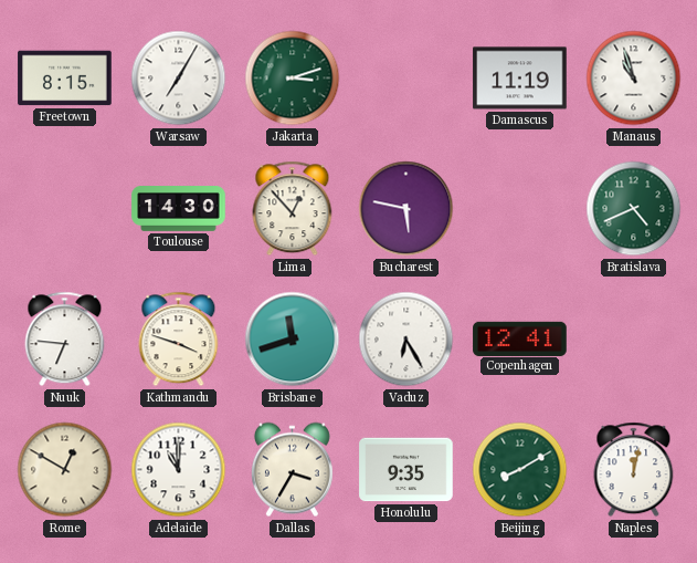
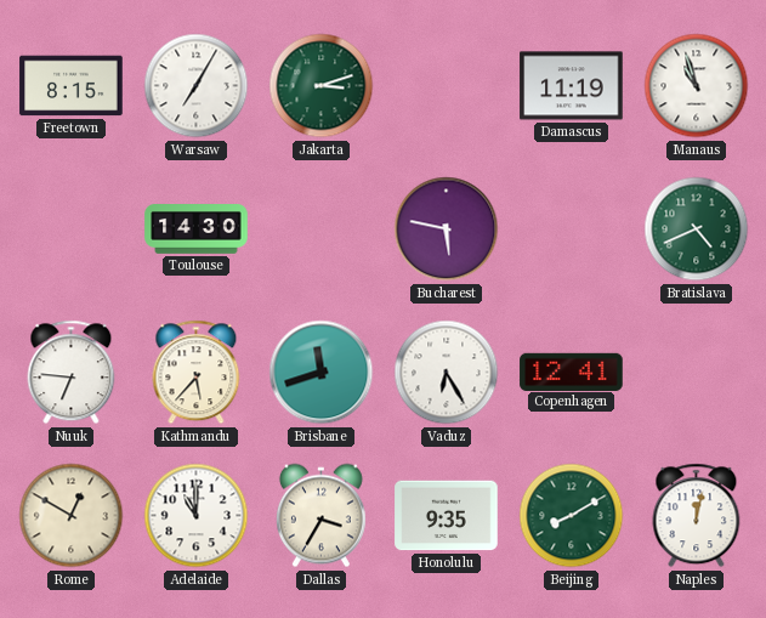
Lima: 12:53 -> none (293, 209)
Kathmandu: 3:48 -> 5:37 (197, 373)
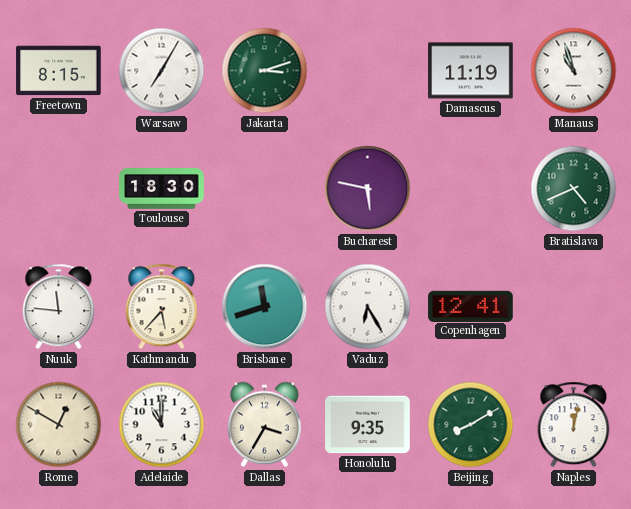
Toulouse: 14:30 -> 18:30 (162, 189)
Nuuk: 6:46 -> 11:46 (59, 307)
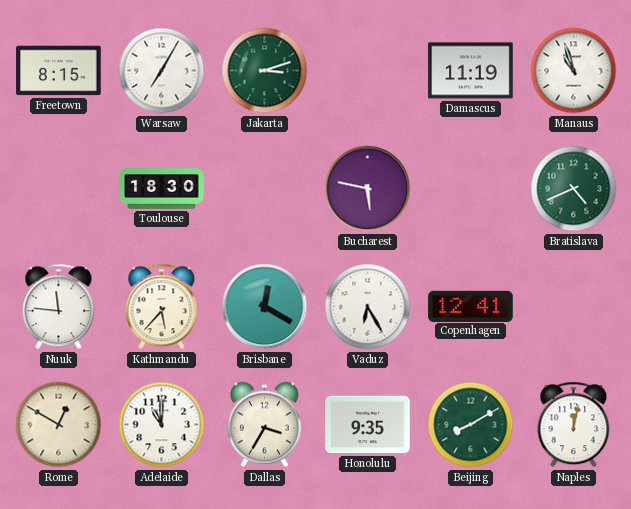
Brisbane: 11:42 -> 12:20 (265, 307)
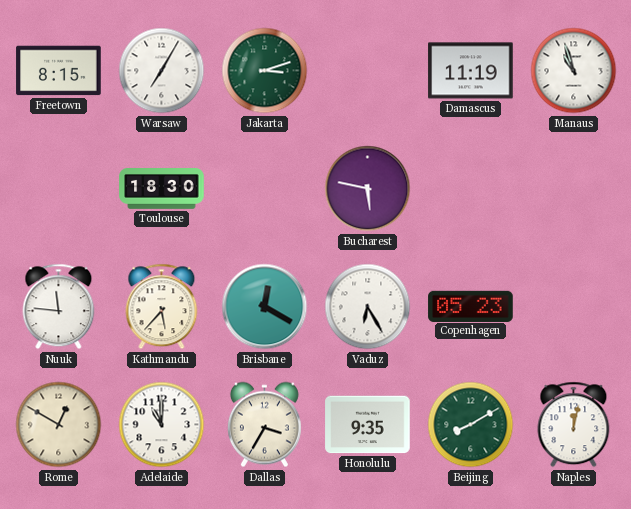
Bratislava: 4:41 -> none (574, 189)
Copenhagen: 12:41 -> 05:23 (471, 306)
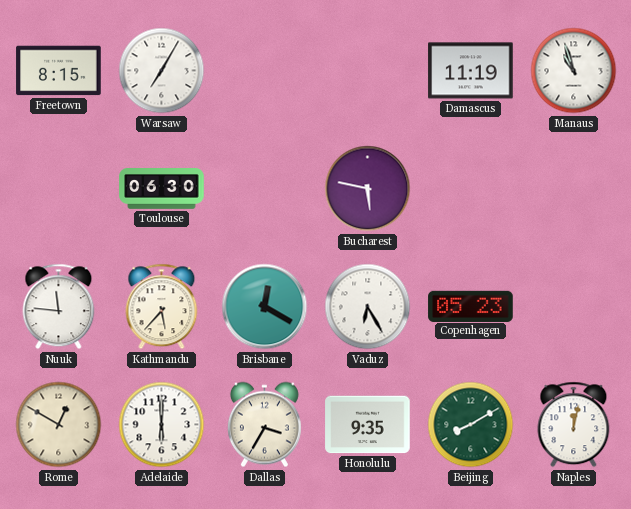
Jakarta: 3:12 -> none (265, 71)
Toulouse: 18:30 -> 06:30 (162, 189)
Adelaide: 11:00 -> 6:00 (162, 425)
